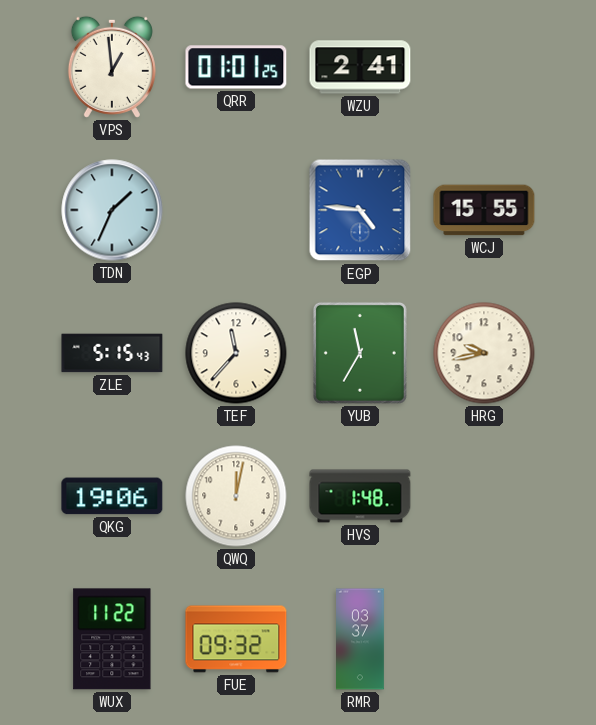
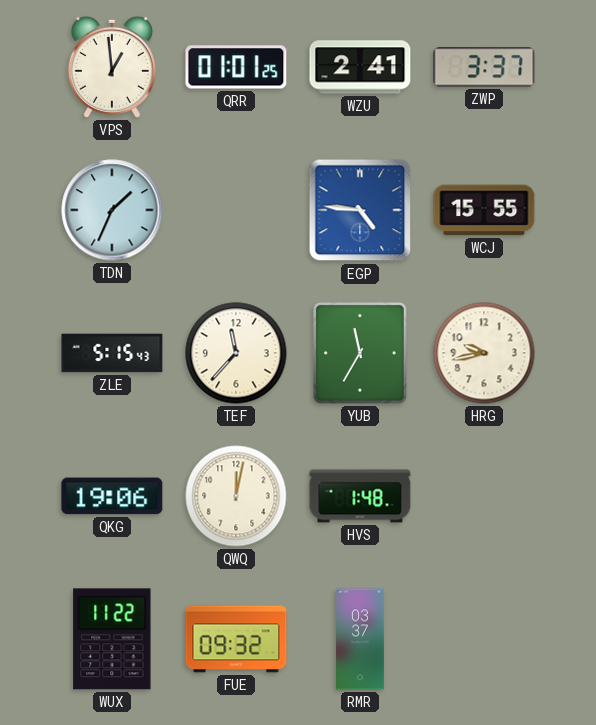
ZWP: none -> 3:37 (484, 67)
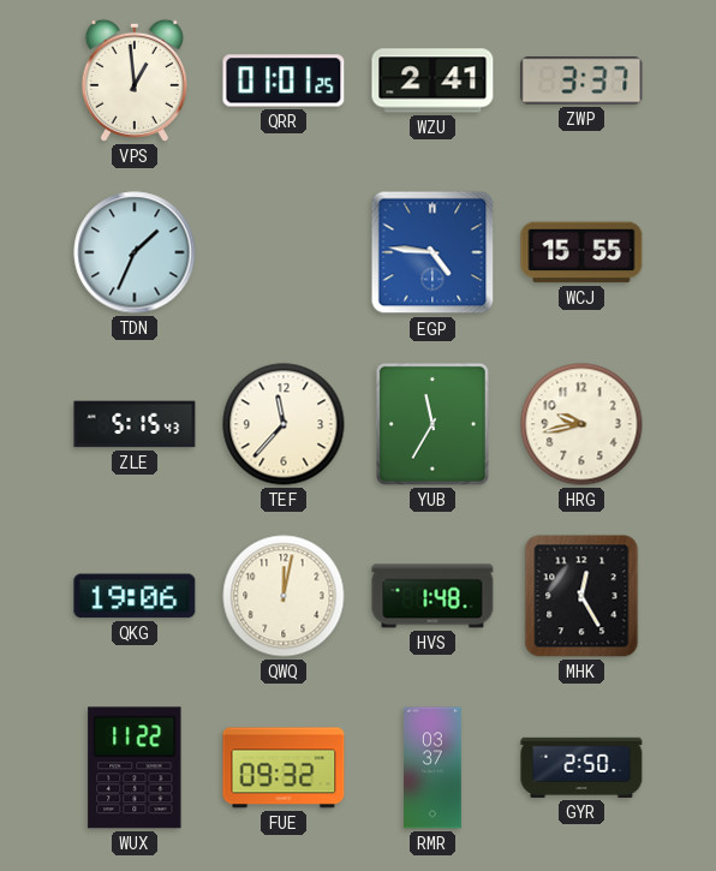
MHK: none -> 12:25 (581, 596)
GYR: none -> 2:50 (581, 768)
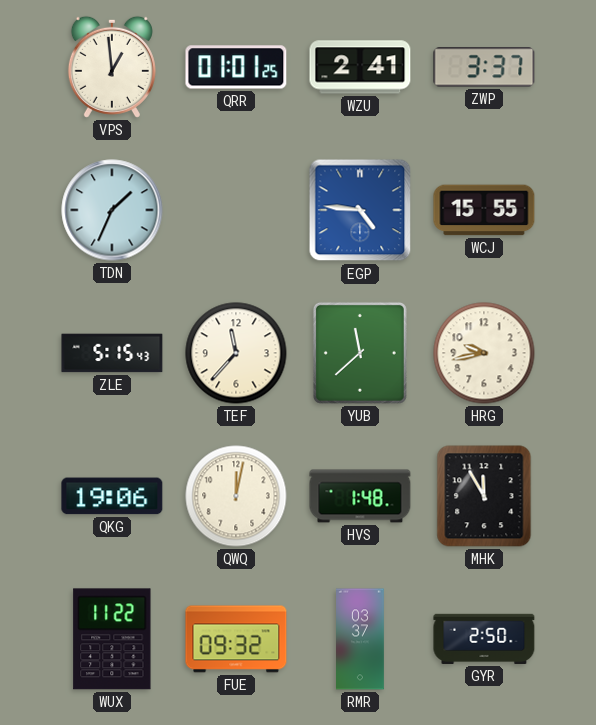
YUB: 11:35 -> 11:38 (360, 353)
MHK: 12:25 -> 11:55 (484, 496)
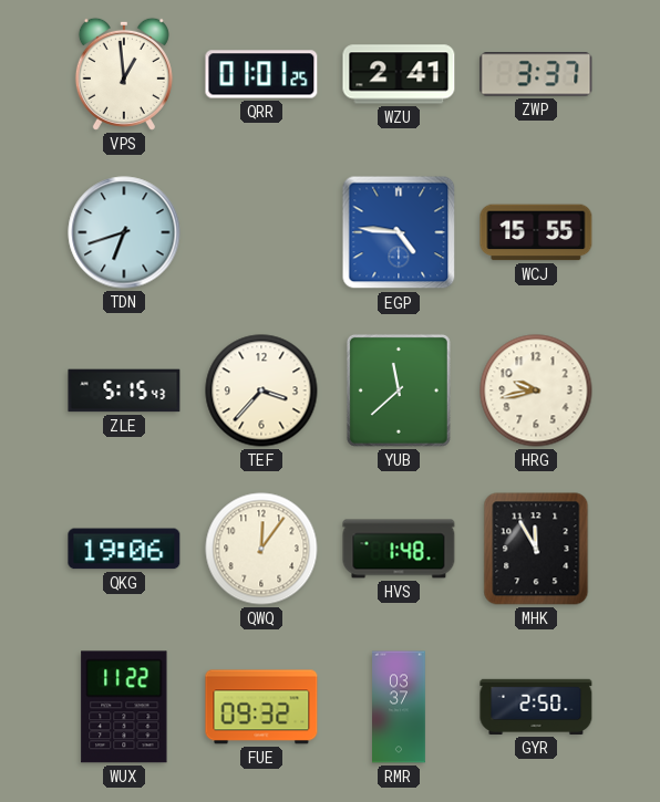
TDN: 1:34 -> 6:42 (124, 232)
TEF: 11:37 -> 3:37 (261, 390)
QWQ: 12:02 -> 12:06 (261, 549)
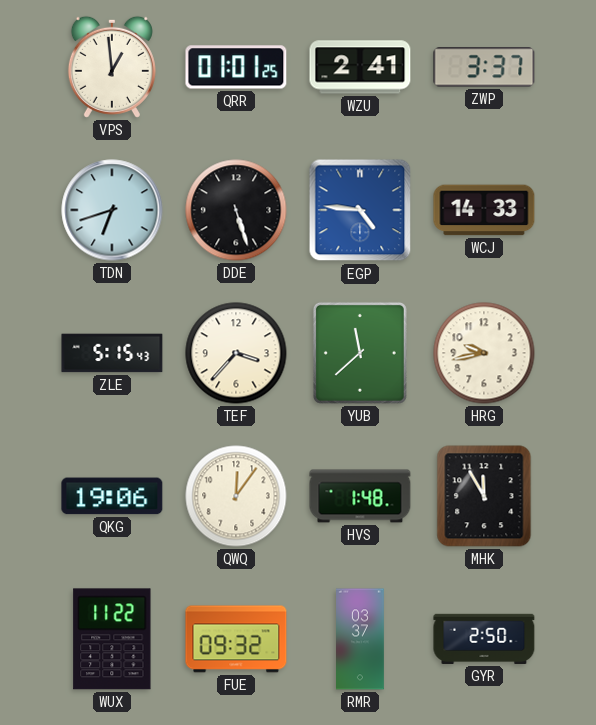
DDE: none -> 5:27 (236, 210)
WCJ: 15:55 -> 14:33 (484, 210)
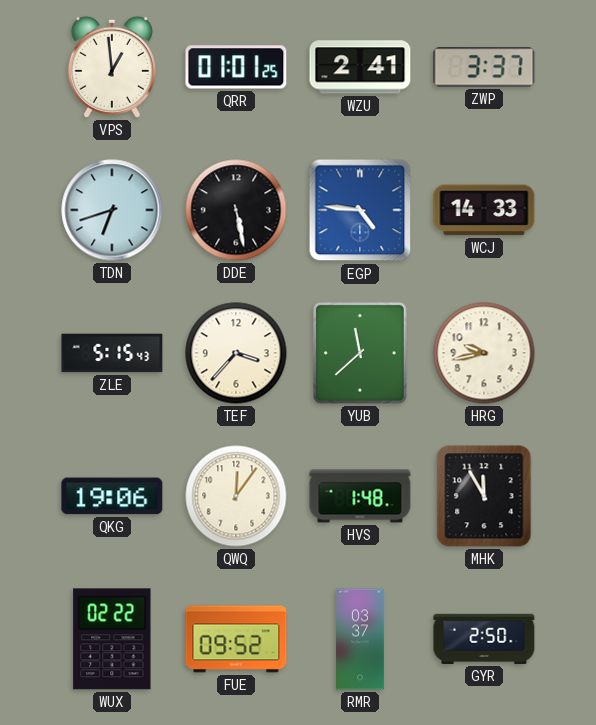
DDE: 5:27 -> 5:28 (236, 210)
WUX: 11:22 -> 02:22 (112, 639)
FUE: 09:32 -> 09:52 (236, 639)
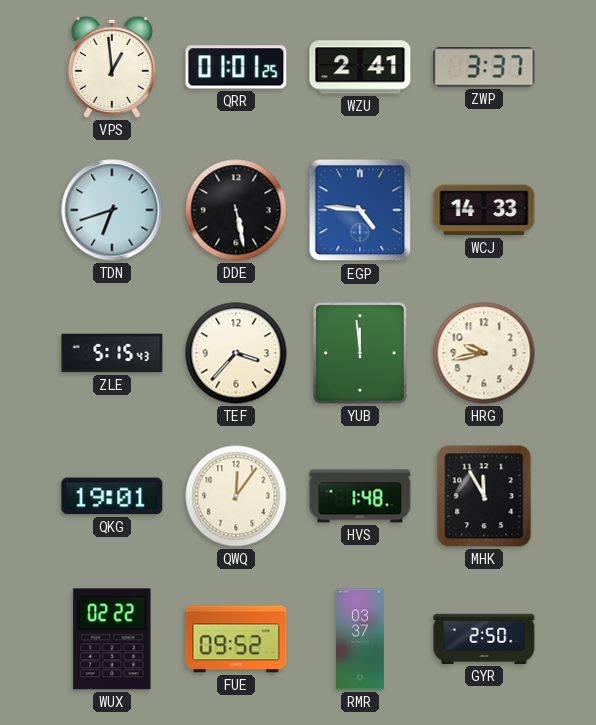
YUB: 11:38 -> 11:59 (360, 353)
QKG: 19:06 -> 19:01 (112, 496)
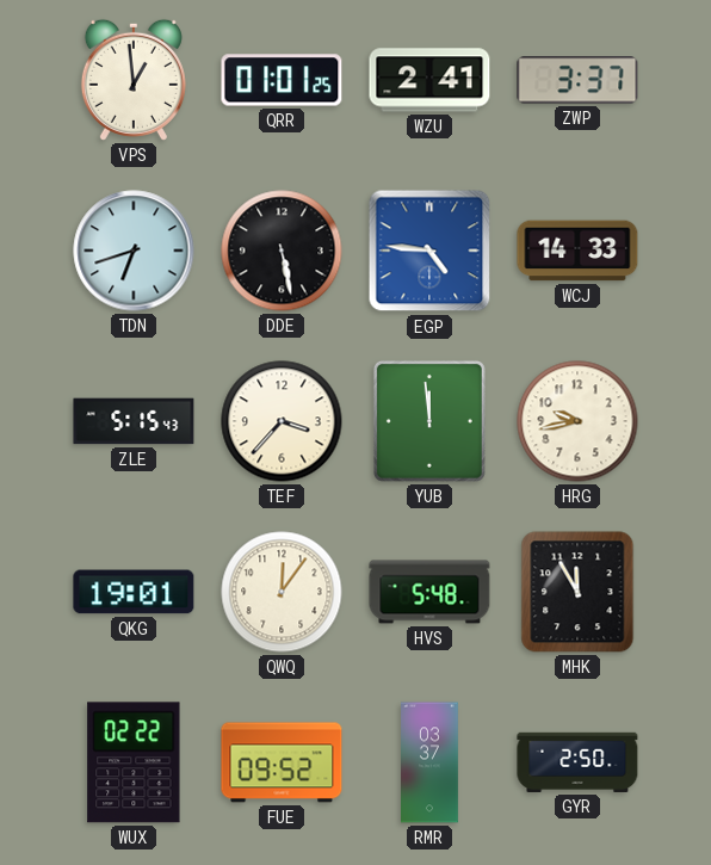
HVS: 1:48 -> 5:48 (429, 592)
